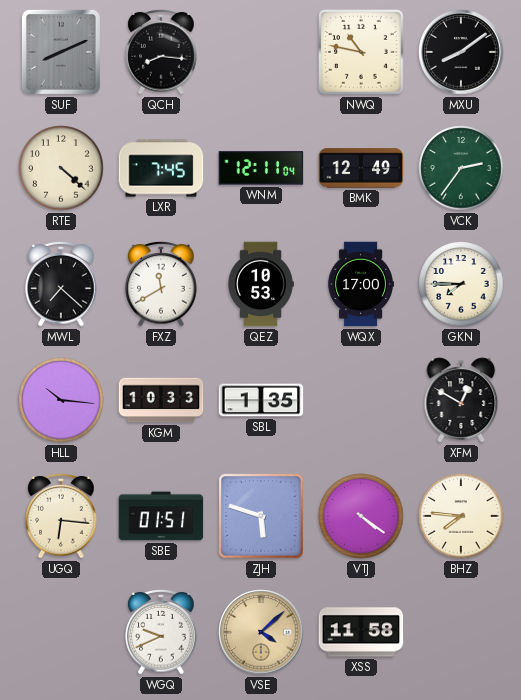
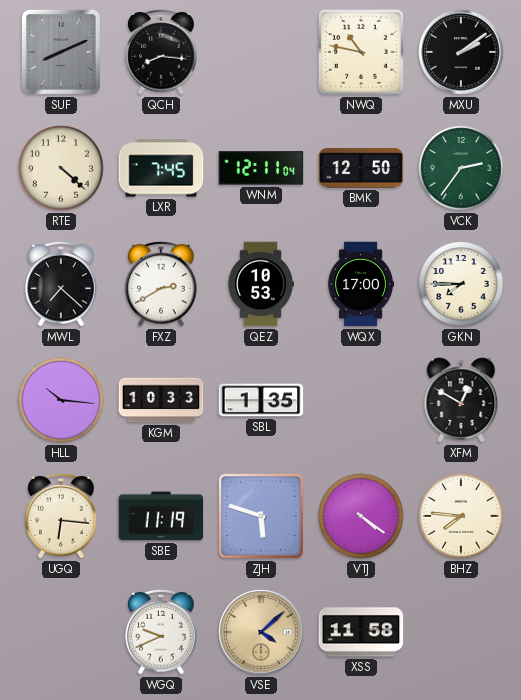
MXU: 8:09 -> 2:09 (461, 52)
BMK: 12:49 -> 12:50 (361, 168)
FXZ: 11:40 -> 2:40 (161, 284)
SBE: 01:51 -> 11:19 (161, 516)
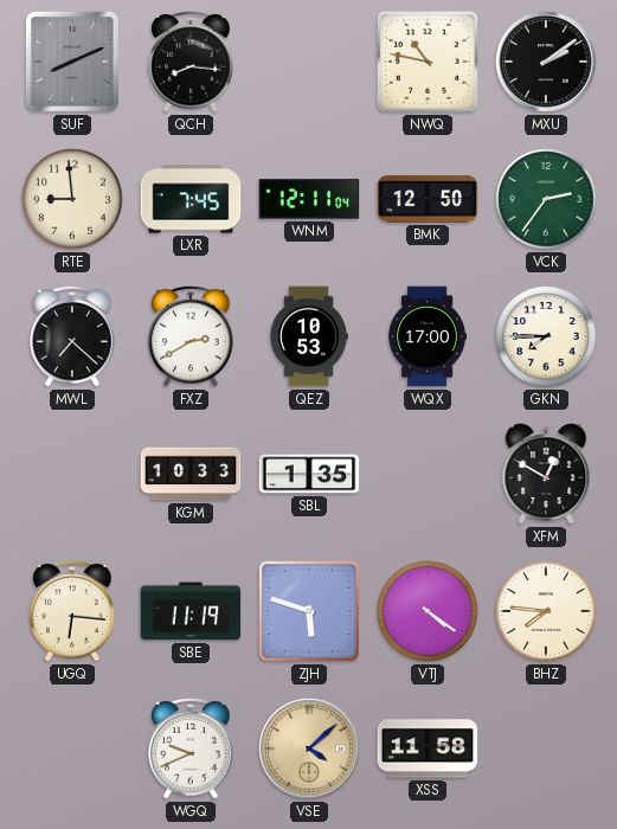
RTE: 4:22 -> 8:59 (72, 199)
HLL: 10:16 -> none (61, 400)
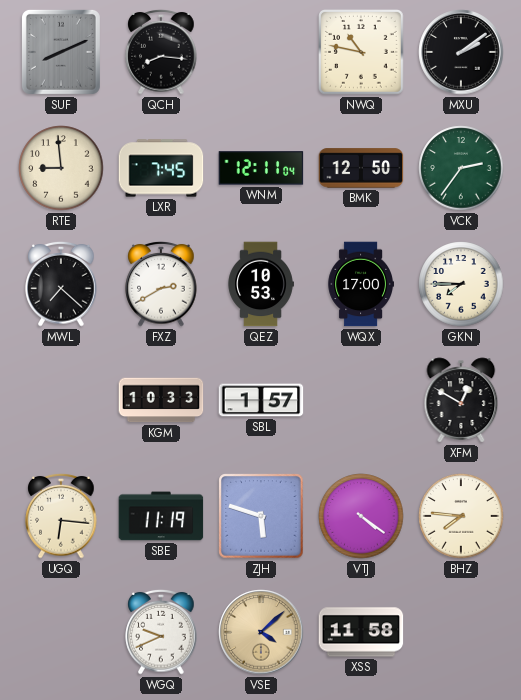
SBL: 1:35 -> 1:57 (261, 400)
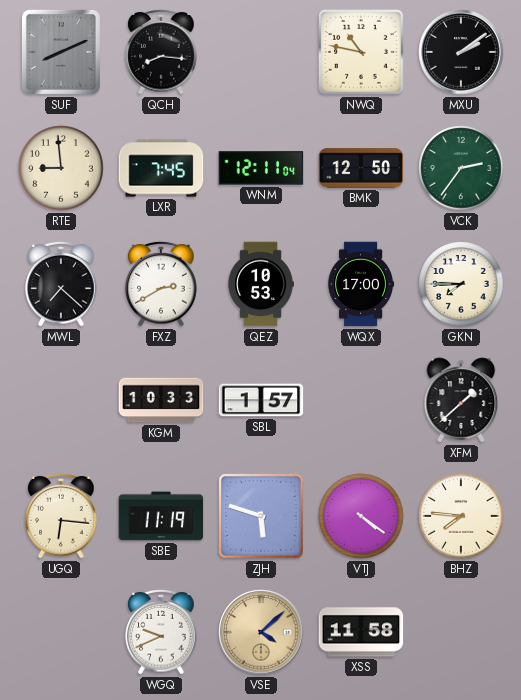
XFM: 12:50 -> 1:38 (461, 400)
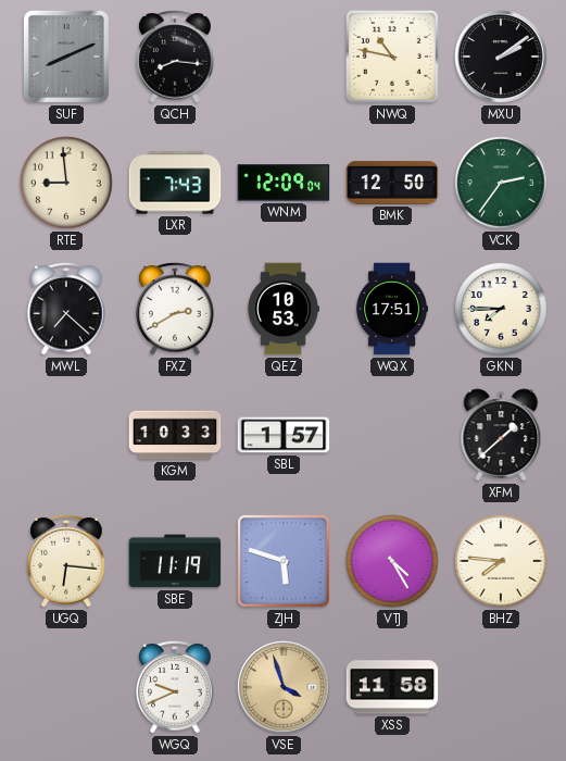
LXR: 7:45 -> 7:43 (175, 183)
WNM: 12:11 -> 12:09 (284, 183)
WQX: 17:00 -> 17:51 (391, 309)
VTJ: 4:21 -> 4:25 (392, 561)
VSE: 4:08 -> 3:57 (284, 687)
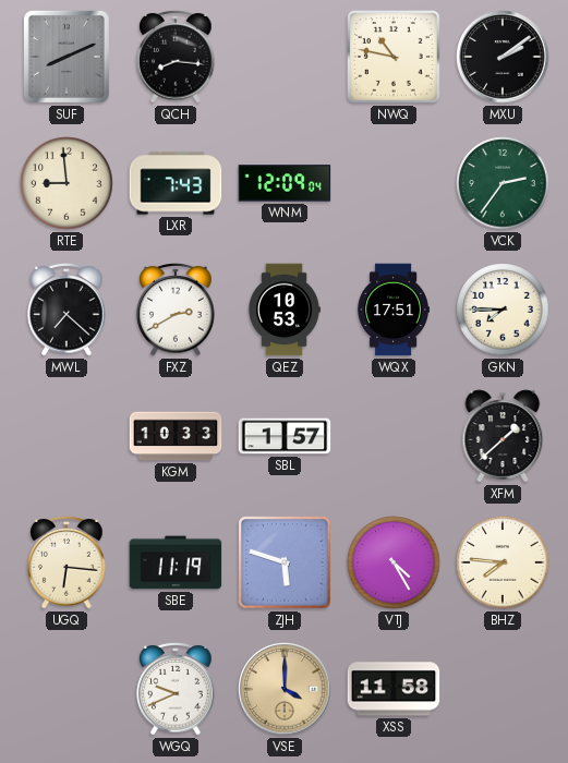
BMK: 12:50 -> none (392, 183)
VSE: 3:57 -> 4:00 (285, 689)
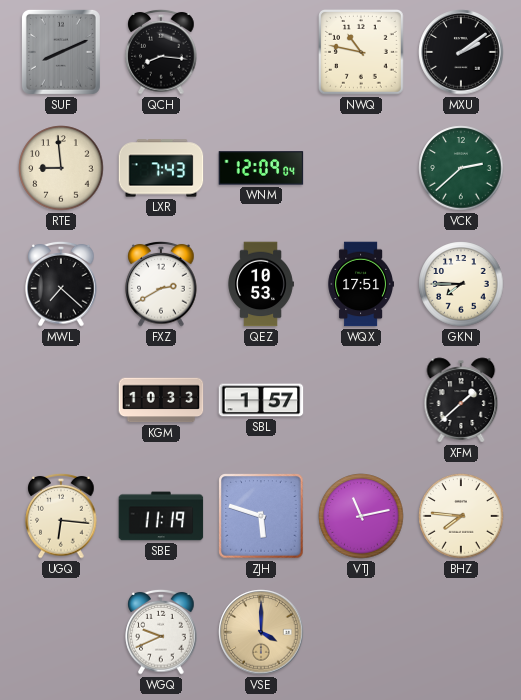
VCK: 2:36 -> 2:38 (461, 168)
VTJ: 4:25 -> 11:13 (361, 516)
XSS: 11:58 -> none (394, 689)
